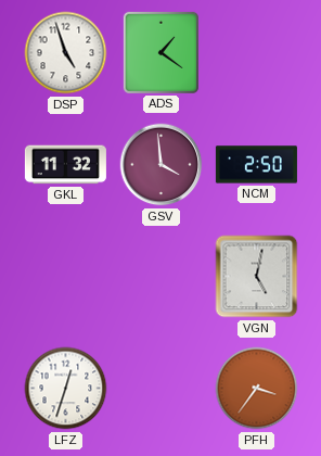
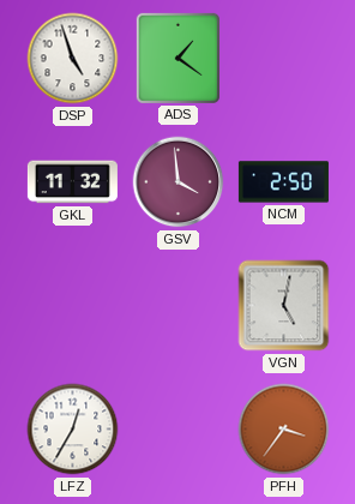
LFZ: 12:33 -> 12:35 (73, 430)
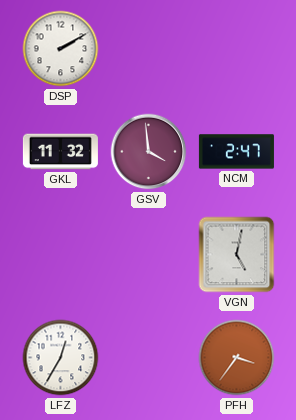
DSP: 4:57 -> 2:10 (61, 49)
ADS: 1:21 -> none (177, 58)
NCM: 2:50 -> 2:47 (236, 152)
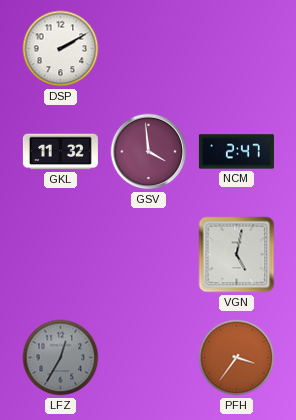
LFZ dial: white -> grey (61, 358)
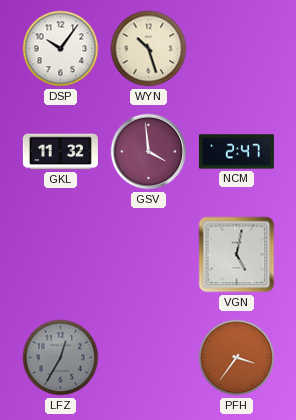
DSP: 2:10 -> 10:06 (61, 49)
WYN: none -> 10:27 (149, 49)
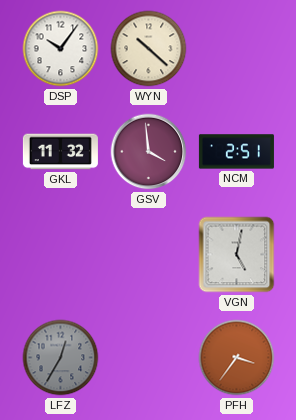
WYN: 10:27 -> 10:22 (149, 49)
NCM: 2:47 -> 2:51 (236, 152)
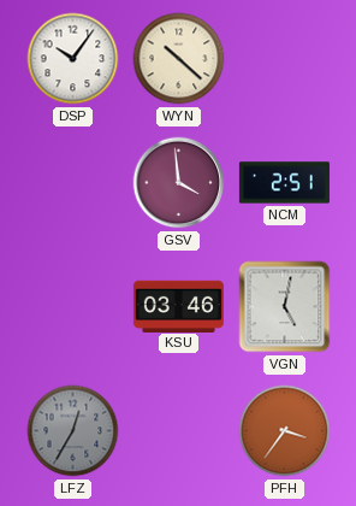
GKL: 11:32 -> none (60, 152)
KSU: none -> 03:46 (178, 306)
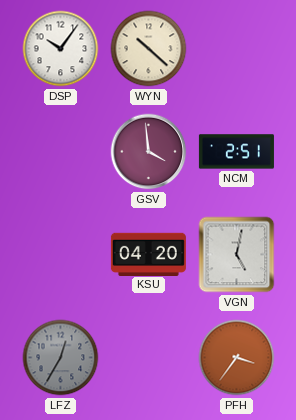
KSU: 03:46 -> 04:20 (148, 254)
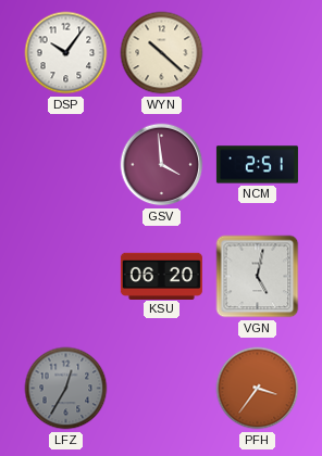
KSU: 04:20 -> 06:20 (161, 276)
